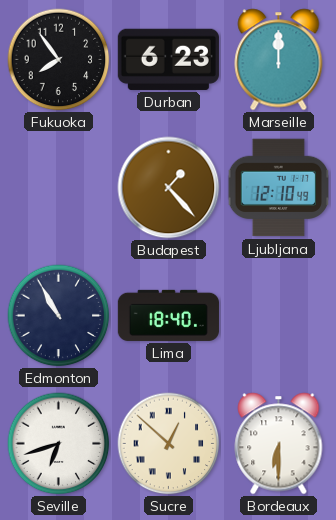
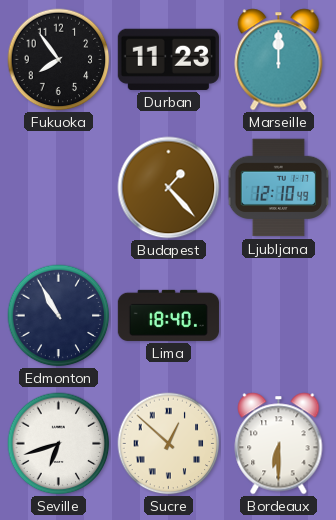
Durban: 6:23 -> 11:23 (168, 59)
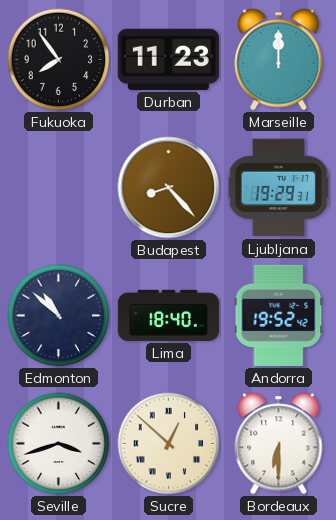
Budapest: 1:23 -> 8:23 (169, 188)
Ljubljana: 12:10 -> 19:29 (278, 188)
Edmonton: 10:55 -> 10:52 (59, 316)
Andorra: none -> 19:52 (279, 315)
Seville: 6:42 -> 3:42 (59, 444)
